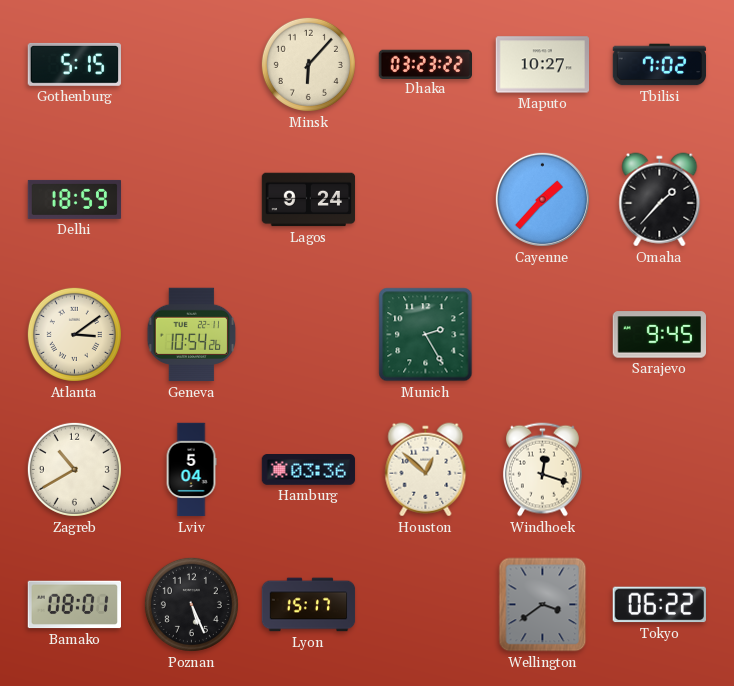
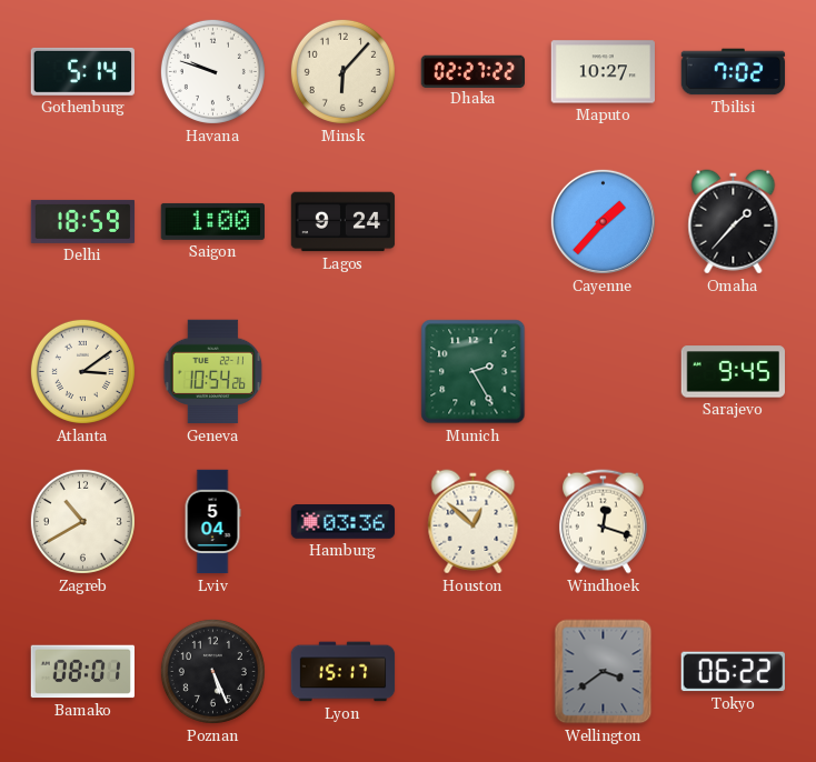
Gothenburg: 5:15 -> 5:14 (82, 71)
Havana: none -> 9:48 (212, 71)
Dhaka: 03:23 -> 02:27 (472, 71)
Saigon: none -> 1:00 (212, 221)
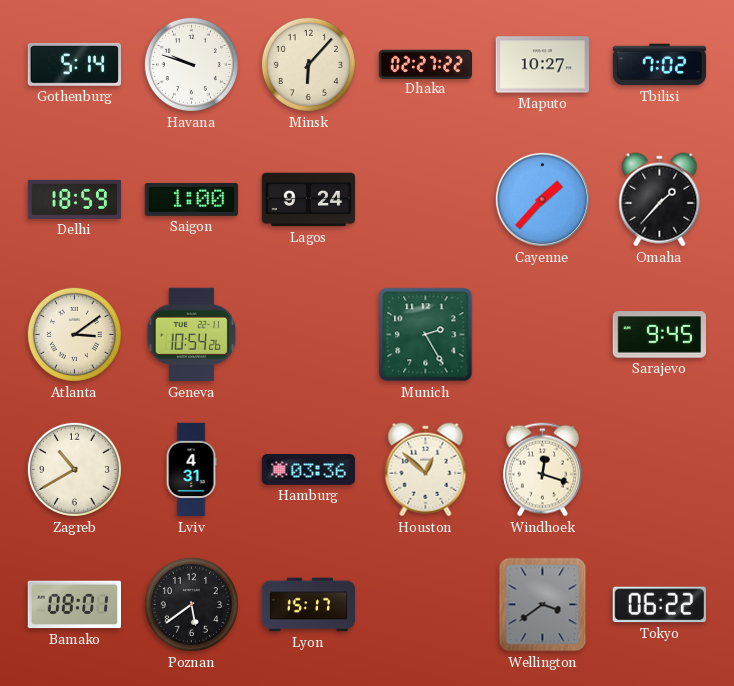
Lviv: 5:04 -> 4:31 (191, 470)
Poznan: 5:26 -> 5:39 (191, 604)
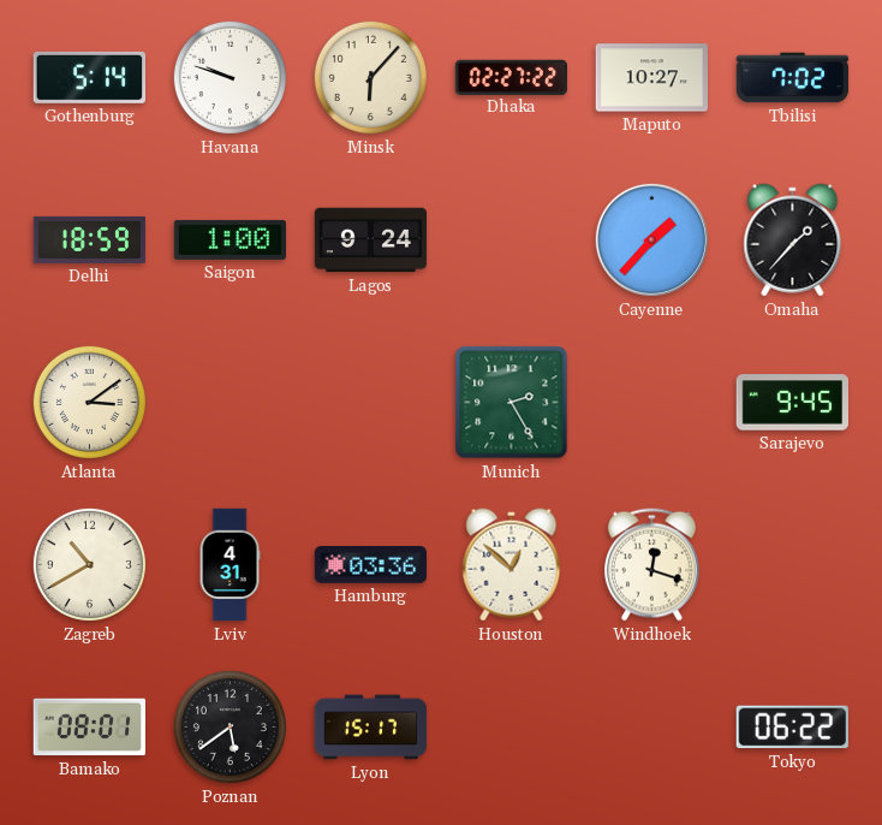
Geneva: 10:54 -> none (192, 335)
Wellington: 3:39 -> none (543, 605)
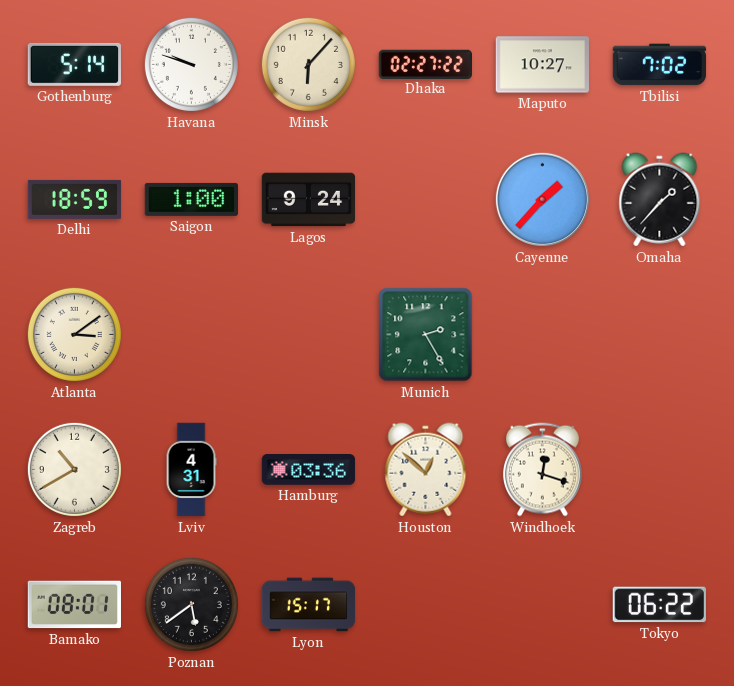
Sarajevo: 9:45 -> none (792, 403)
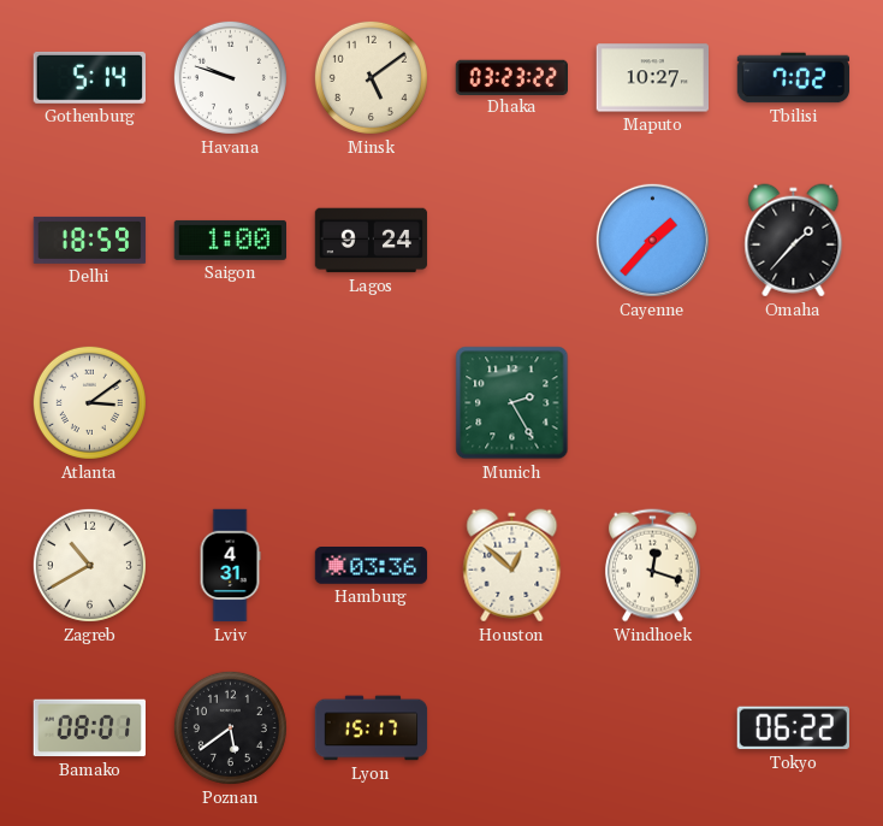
Minsk: 6:07 -> 5:09 (371, 77)
Dhaka: 02:27 -> 03:23 (511, 77)
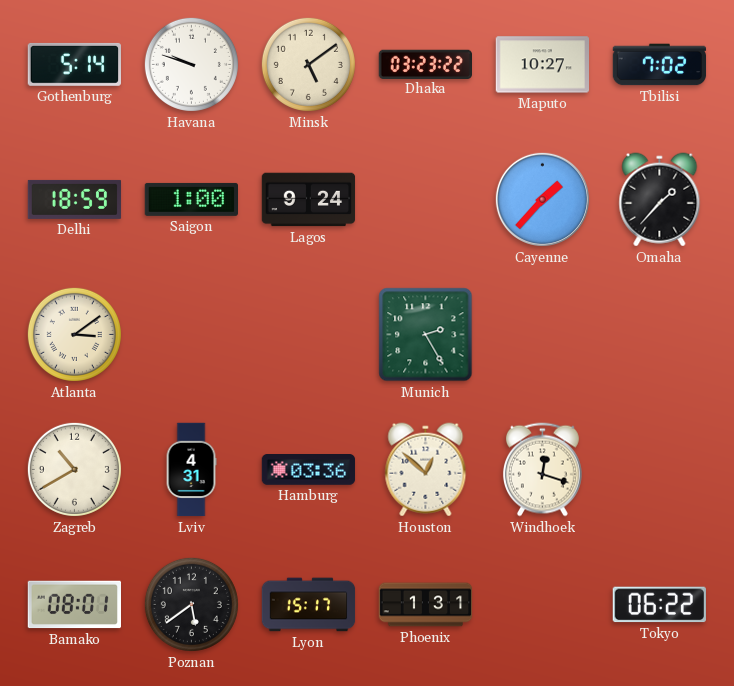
Phoenix: none -> 1:31 (426, 605)
